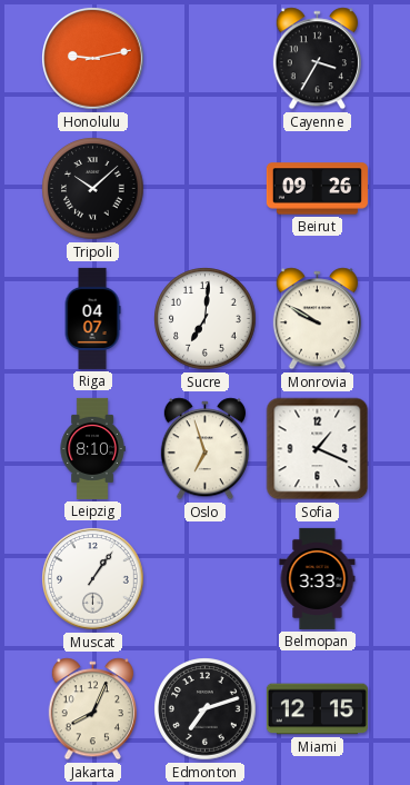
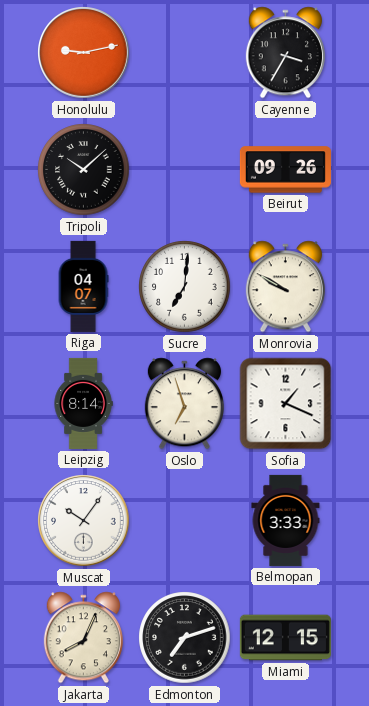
Leipzig: 8:10 -> 8:14 (83, 403)
Muscat: 1:06 -> 10:06 (84, 521)
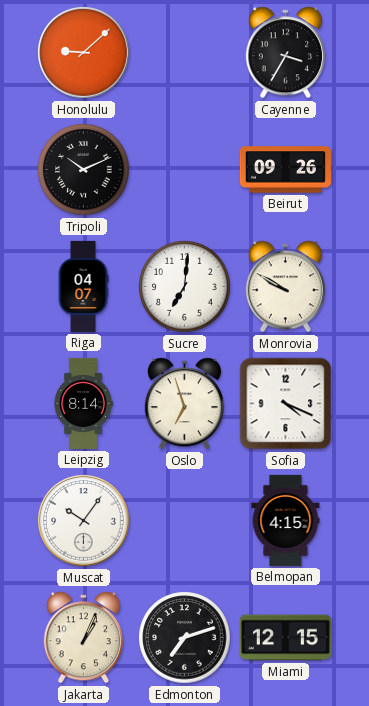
Honolulu: 9:13 -> 9:08 (84, 53)
Tripoli: 10:08 -> 10:11 (84, 170)
Sofia: 1:19 -> 4:19 (286, 404)
Belmopan: 3:33 -> 4:15 (286, 520)
Jakarta: 8:04 -> 1:04 (83, 638)
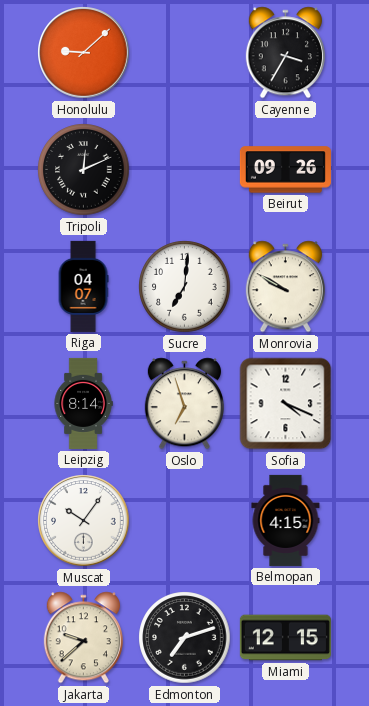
Tripoli: 10:11 -> 12:11 (84, 170)
Jakarta: 1:04 -> 9:38 (83, 638)
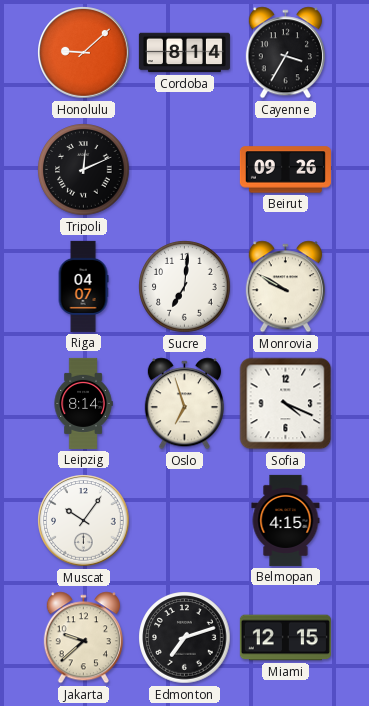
Cordoba: none -> 8:14 (184, 53)
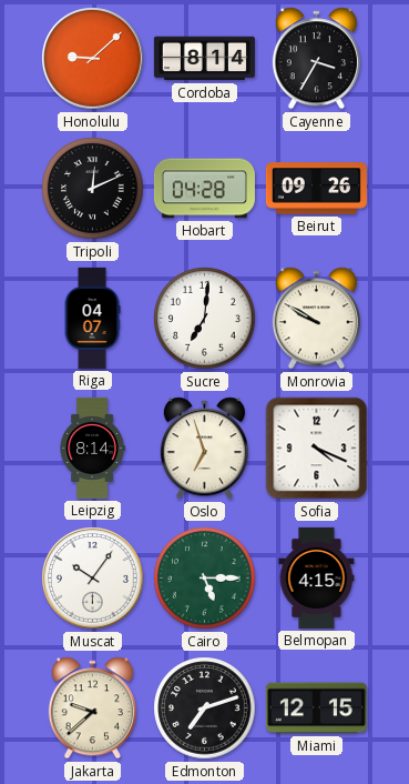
Hobart: none -> 04:28 (204, 189)
Cairo: none -> 5:15 (205, 579)
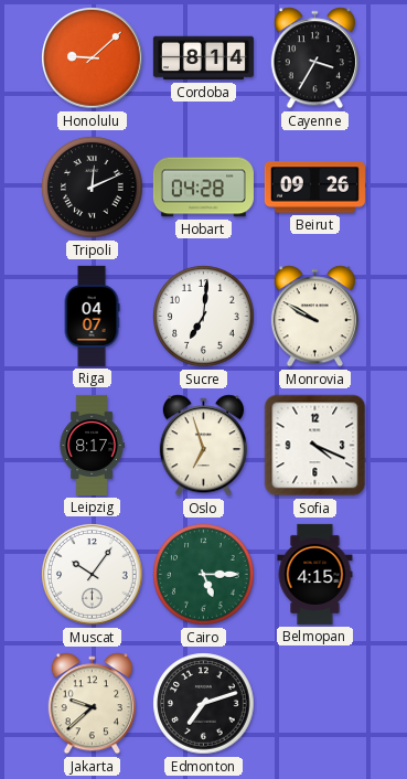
Leipzig: 8:14 -> 8:17 (92, 445)
Miami: 12:15 -> none (316, 708)
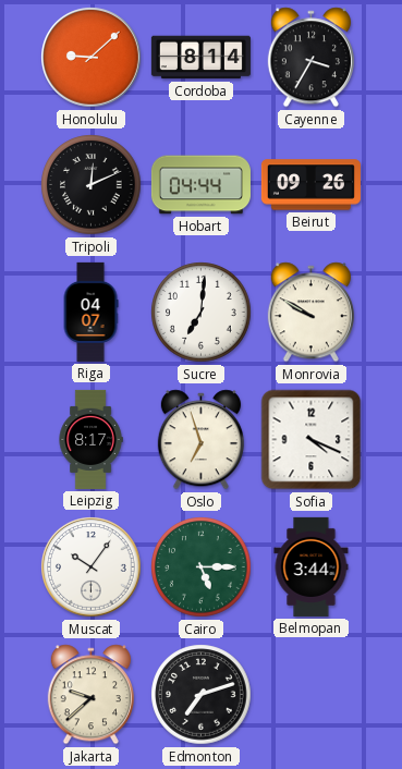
Hobart: 04:28 -> 04:44 (200, 185)
Belmopan: 4:15 -> 3:44 (312, 566)
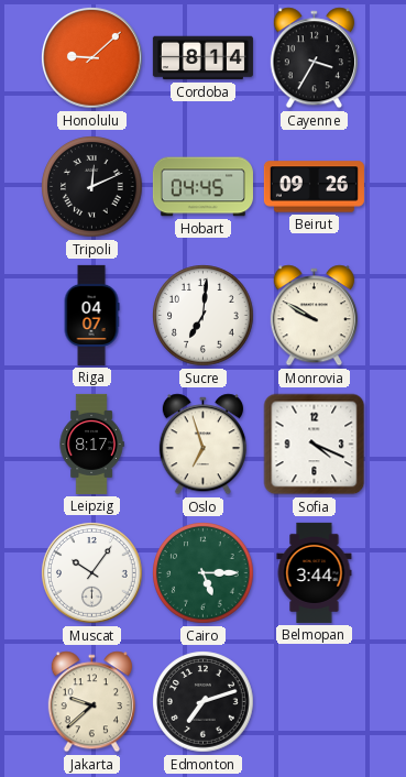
Hobart: 04:44 -> 04:45 (202, 187)
